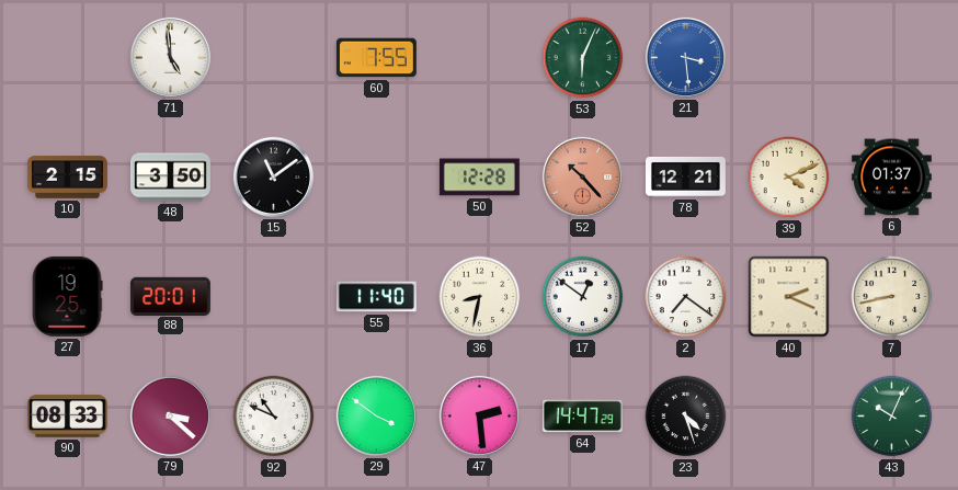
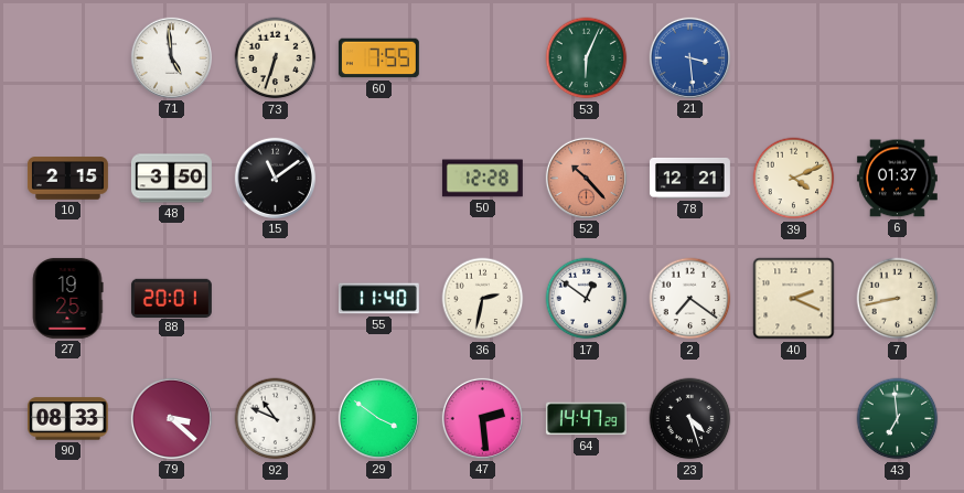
73: none -> 6:33 (276, 58)
36: 8:32 -> 2:32 (483, 299)
43: 10:04 -> 6:59 (898, 419)
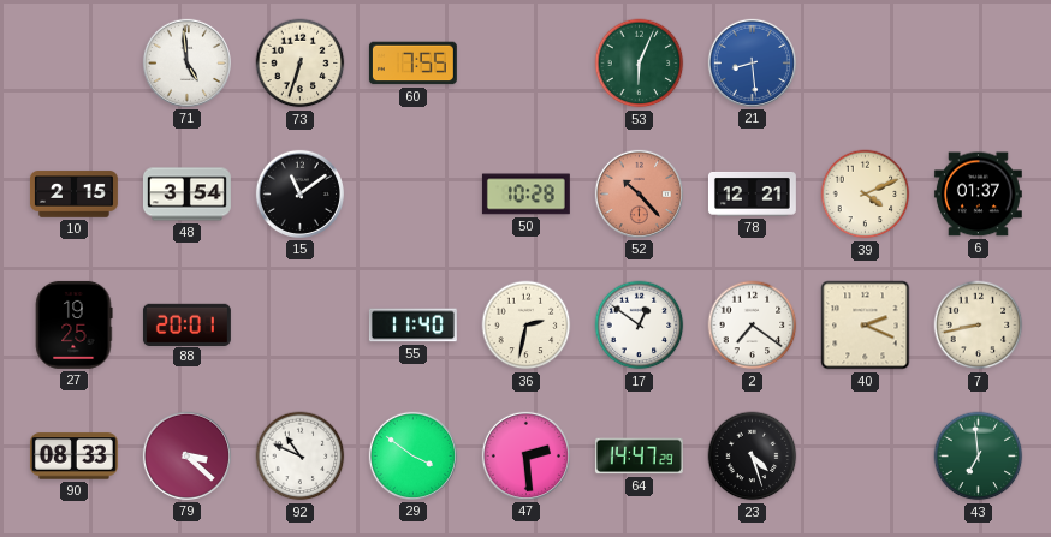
21: 3:29 -> 8:29 (752, 62)
48: 3:50 -> 3:54 (186, 195)
50: 12:28 -> 10:28 (525, 195)
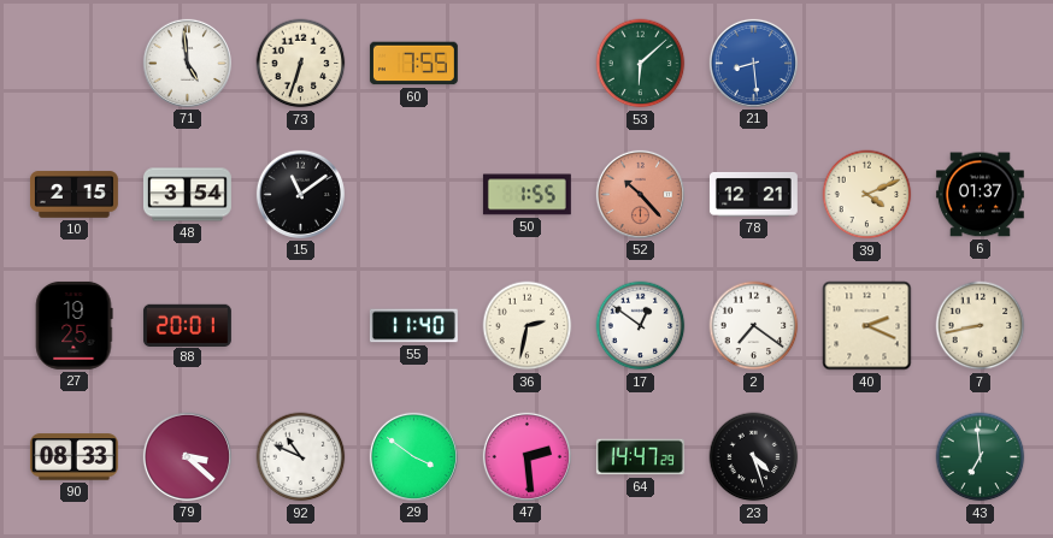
53: 6:04 -> 6:08 (641, 64)
50: 10:28 -> 1:55 (526, 195)
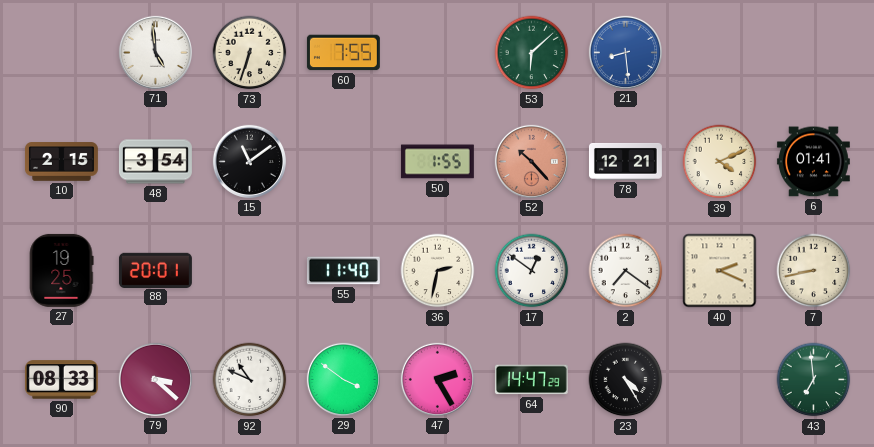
6: 01:37 -> 01:41 (813, 162)
47: 2:29 -> 2:25 (437, 379)
23: 4:27 -> 4:25 (626, 380)
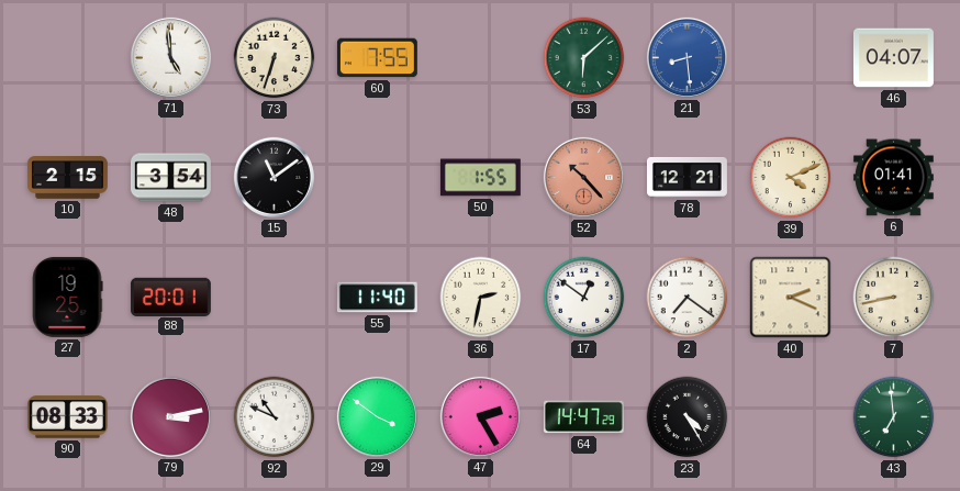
46: none -> 04:07 (893, 58)
79: 3:22 -> 3:13 (170, 416)
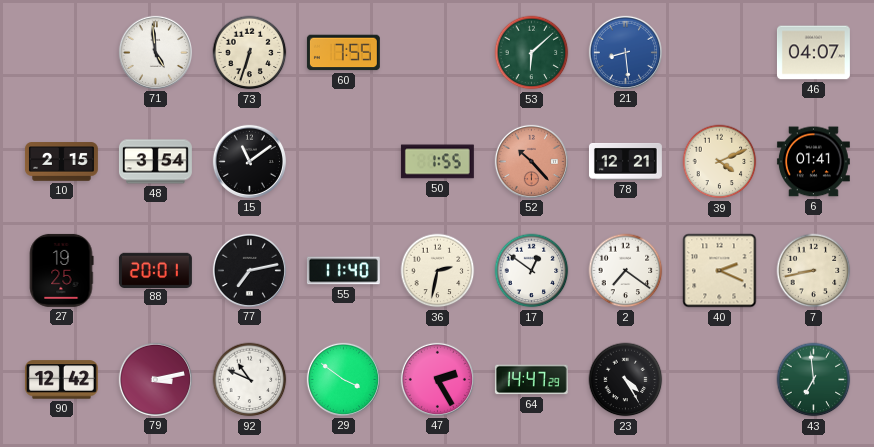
77: none -> 7:13 (249, 270)
90: 08:33 -> 12:42 (61, 380)
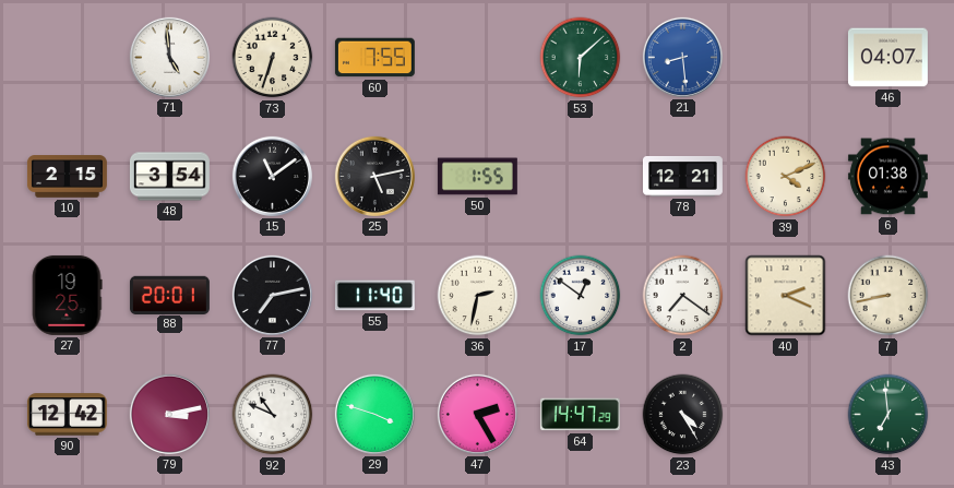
25: none -> 5:13 (374, 176)
52: 10:23 -> none (531, 161)
6: 01:41 -> 01:38 (887, 177)
29: 3:51 -> 3:48 (374, 414)
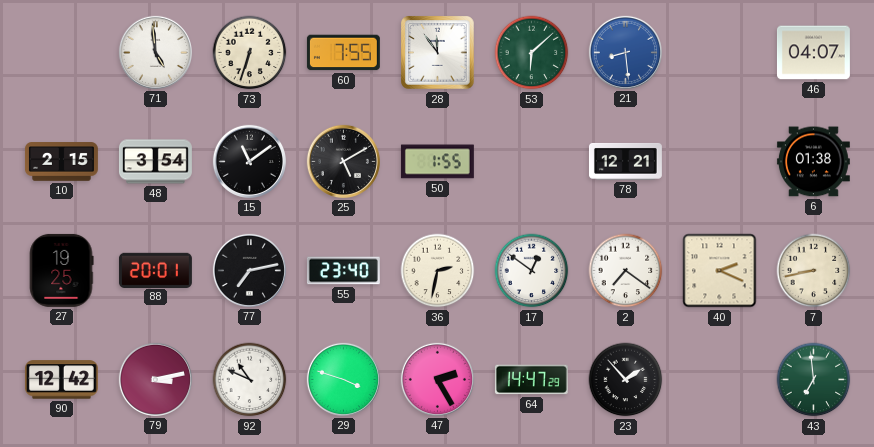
28: none -> 11:54 (438, 53)
25: 5:13 -> 5:10 (343, 161)
39: 4:11 -> none (786, 177)
55: 11:40 -> 23:40 (343, 271)
23: 4:25 -> 1:53 (626, 380)
